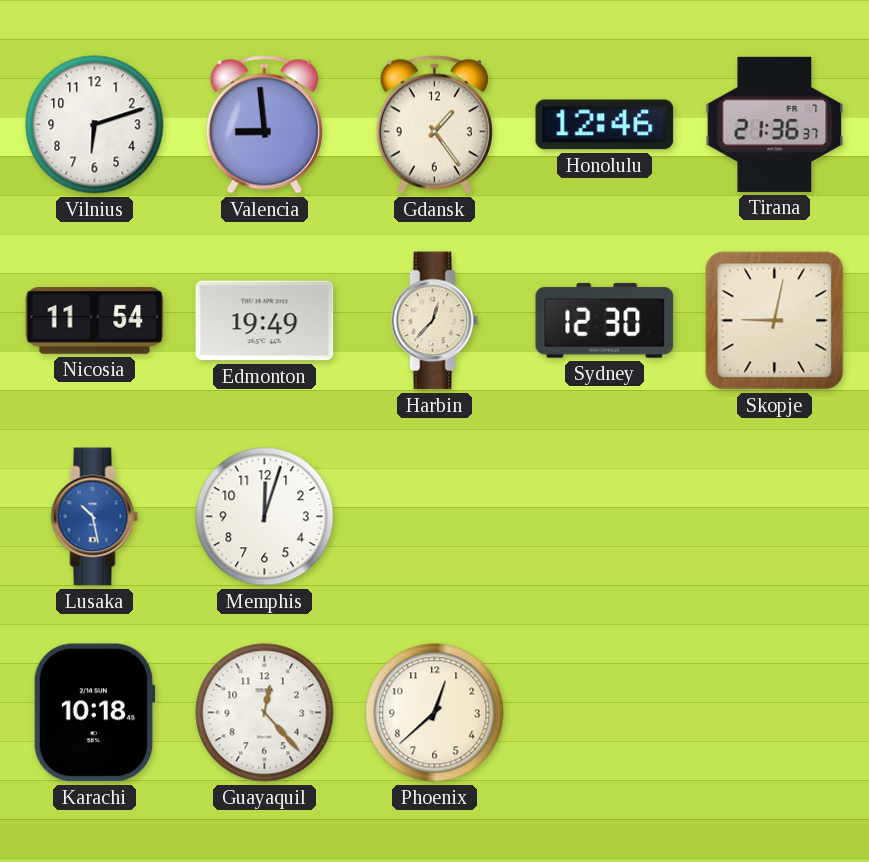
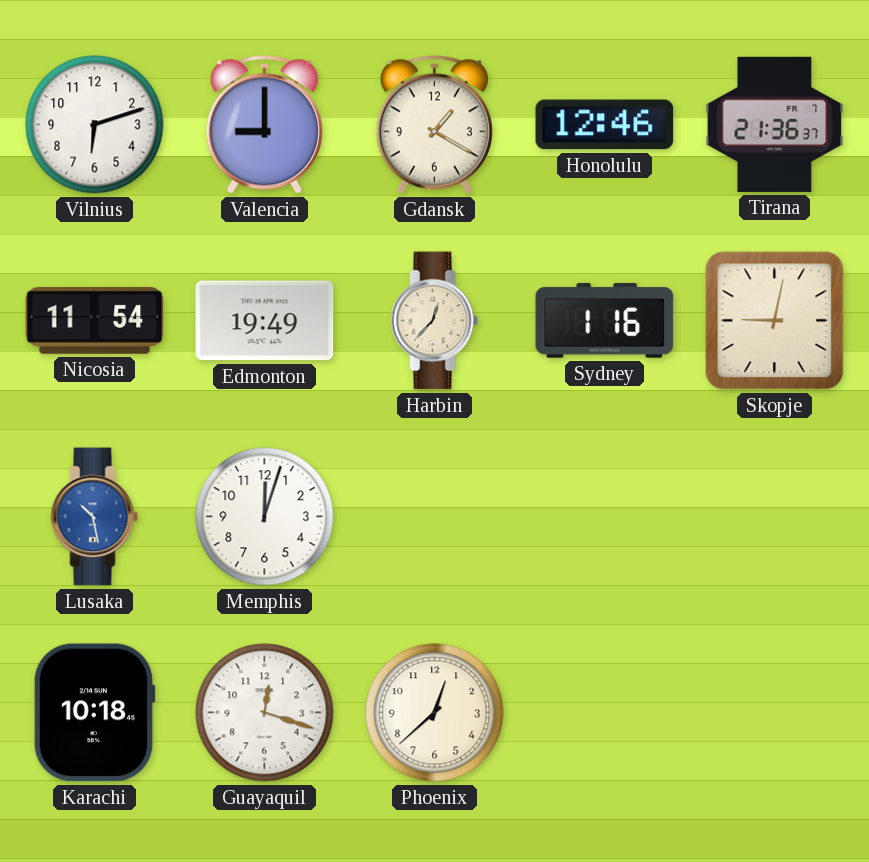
Valencia: 8:59 -> 9:00 (264, 125)
Gdansk: 1:24 -> 1:20 (434, 125)
Sydney: 12:30 -> 1:16 (605, 320)
Guayaquil: 12:23 -> 12:18 (265, 713)
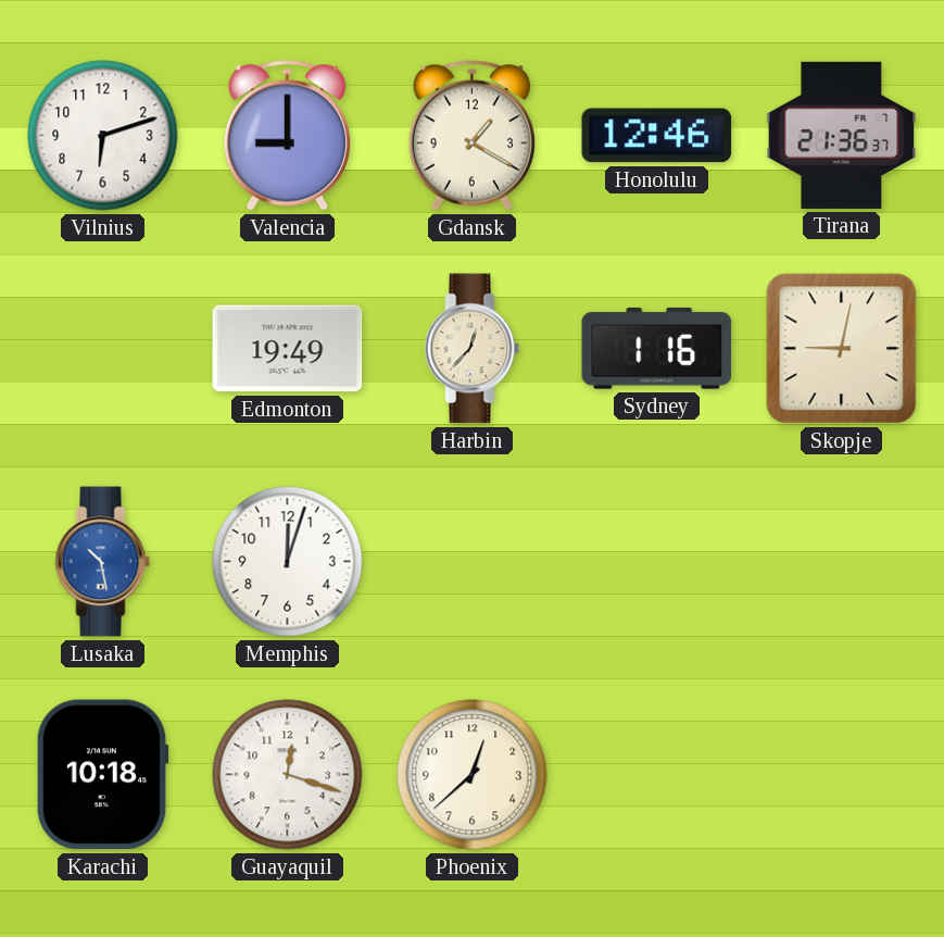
Nicosia: 11:54 -> none (95, 320)
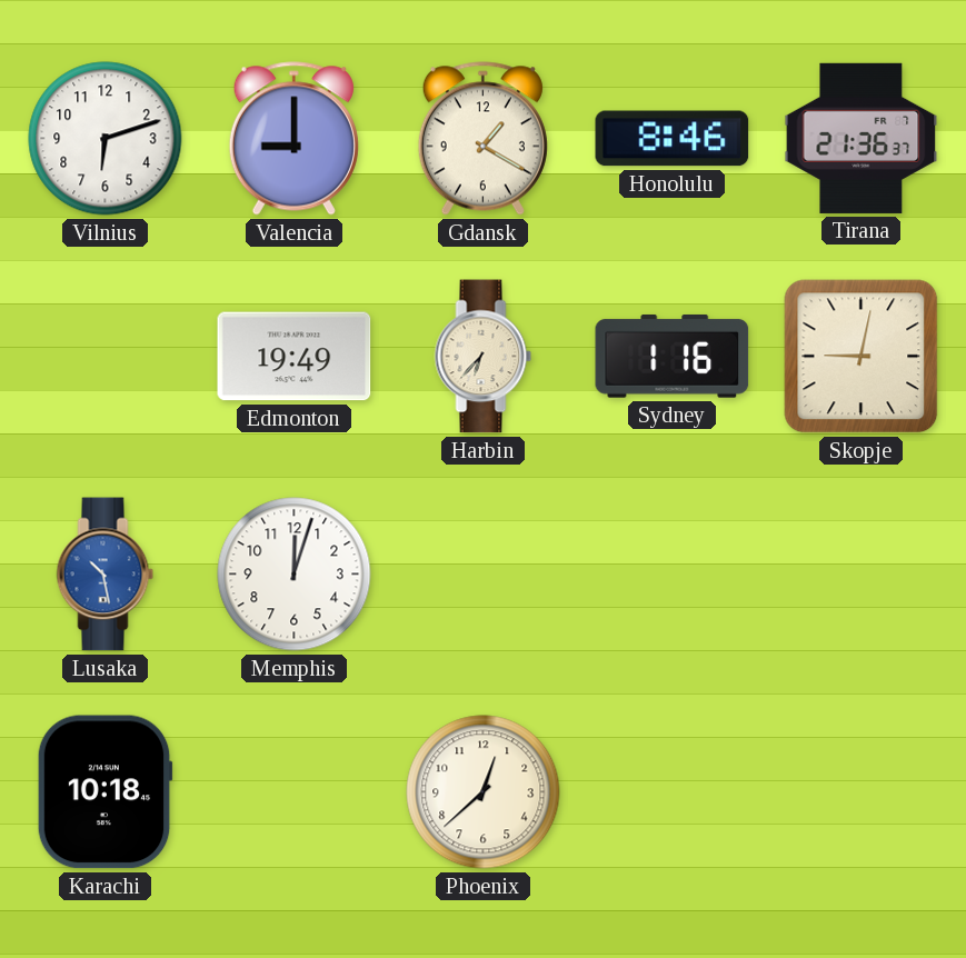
Honolulu: 12:46 -> 8:46 (673, 139)
Harbin: 12:37 -> 6:37 (484, 357)
Guayaquil: 12:18 -> none (288, 775)
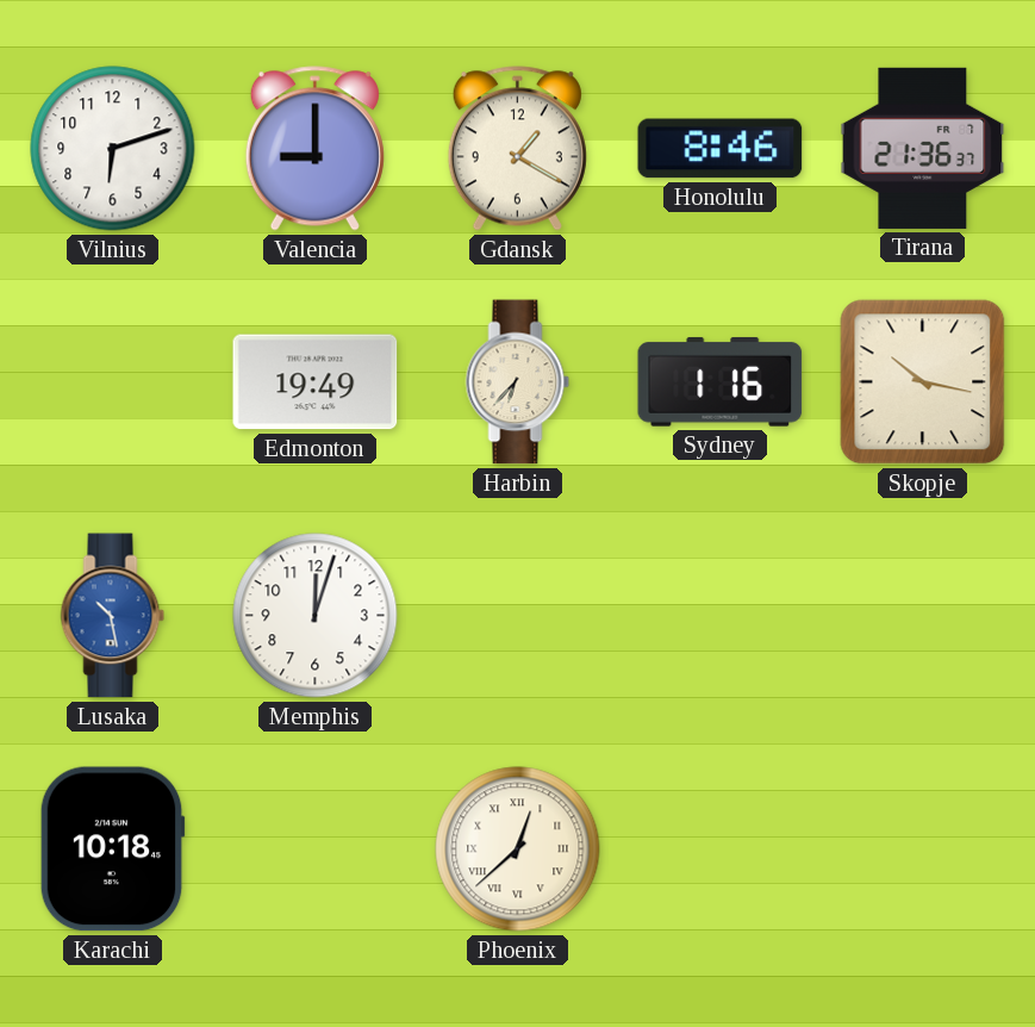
Skopje: 9:02 -> 10:17 (923, 382)
Phoenix numerals: Arabic -> Roman (518, 849)
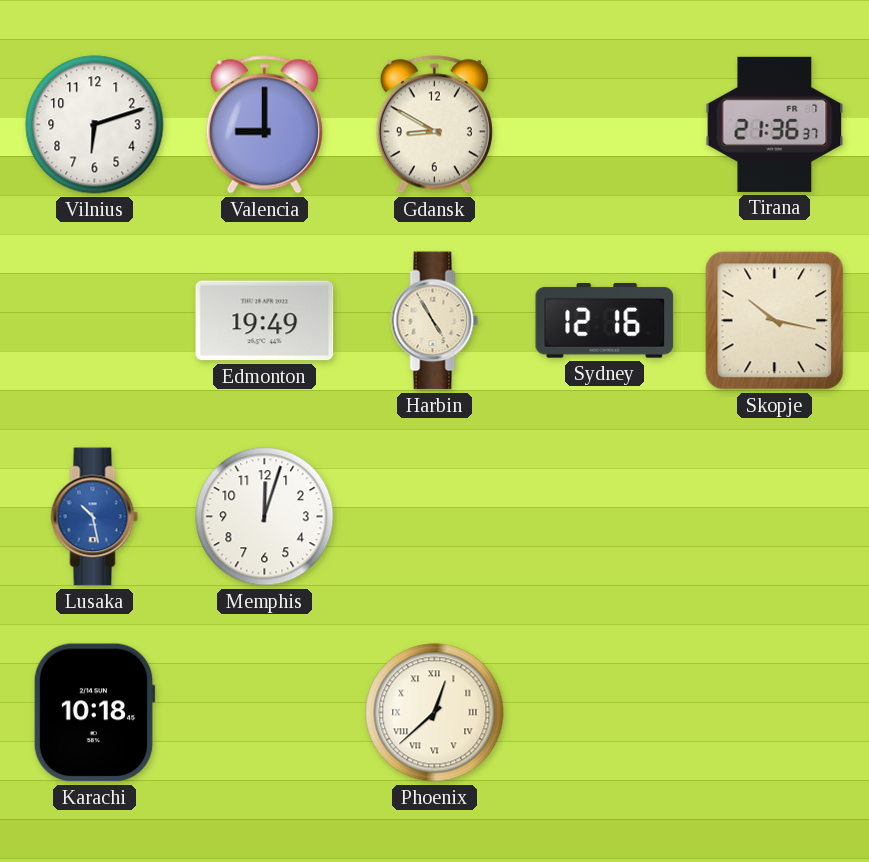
Gdansk: 1:20 -> 8:50 (434, 125)
Honolulu: 8:46 -> none (721, 149)
Harbin: 6:37 -> 4:55 (435, 321)
Sydney: 1:16 -> 12:16 (605, 320)
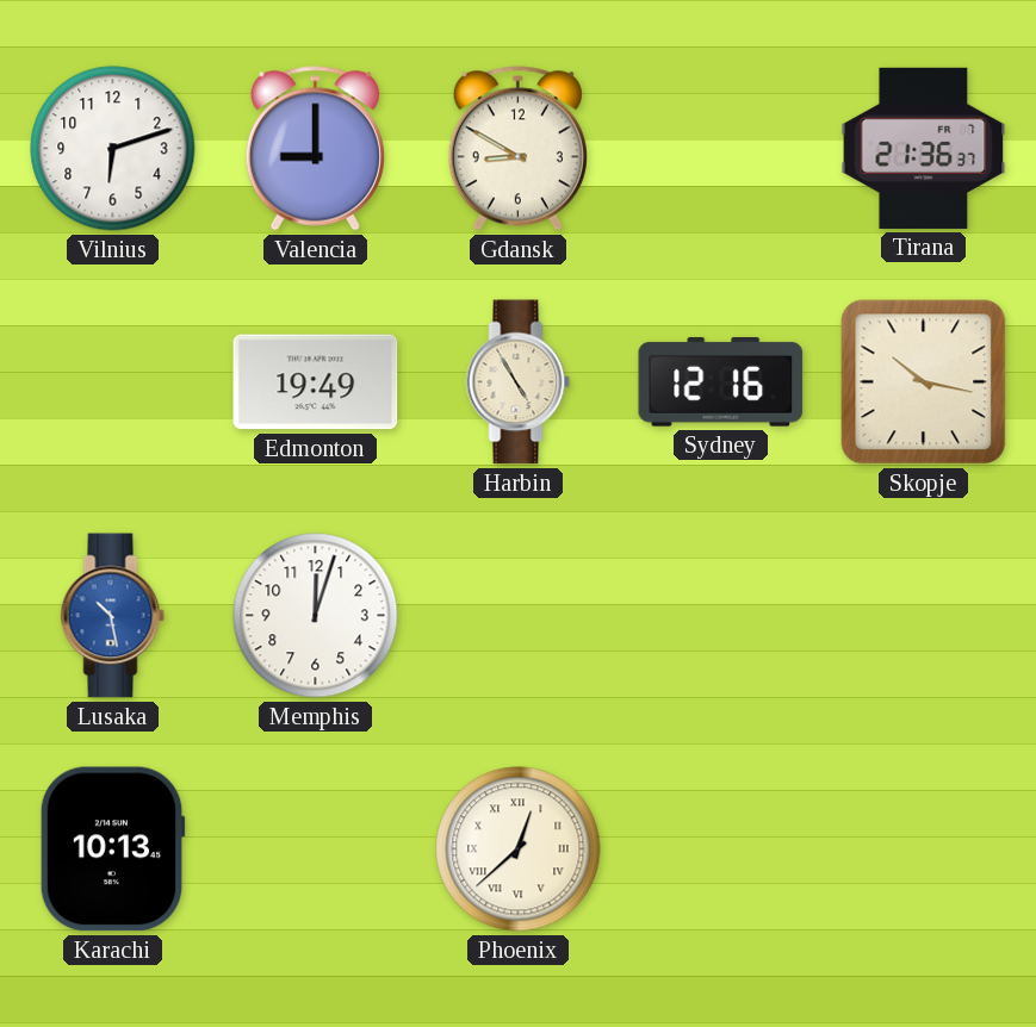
Karachi: 10:18 -> 10:13 (112, 849)
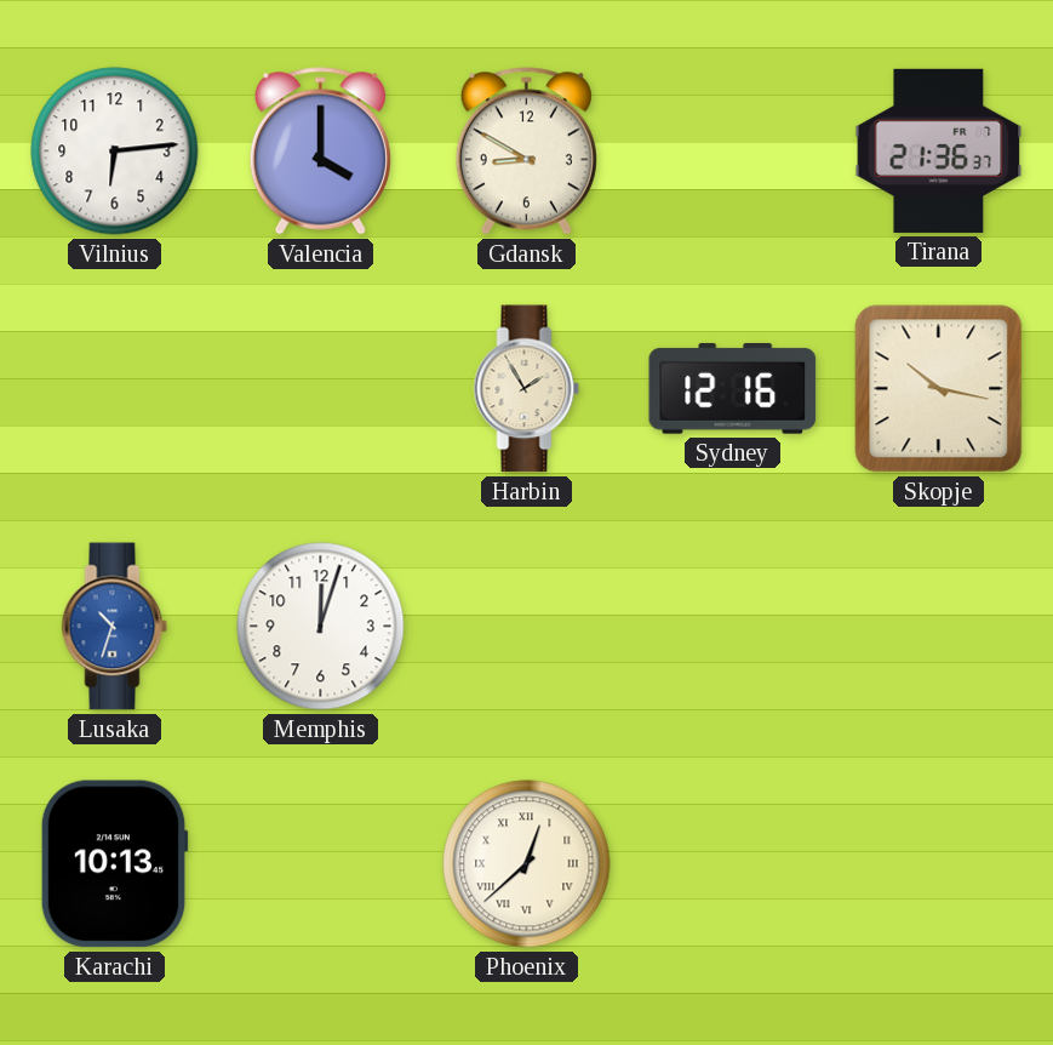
Vilnius: 6:12 -> 6:14 (115, 152)
Valencia: 9:00 -> 4:00 (320, 152)
Edmonton: 19:49 -> none (316, 382)
Harbin: 4:55 -> 1:55 (527, 389)
Lusaka: 10:28 -> 10:33 (115, 627)
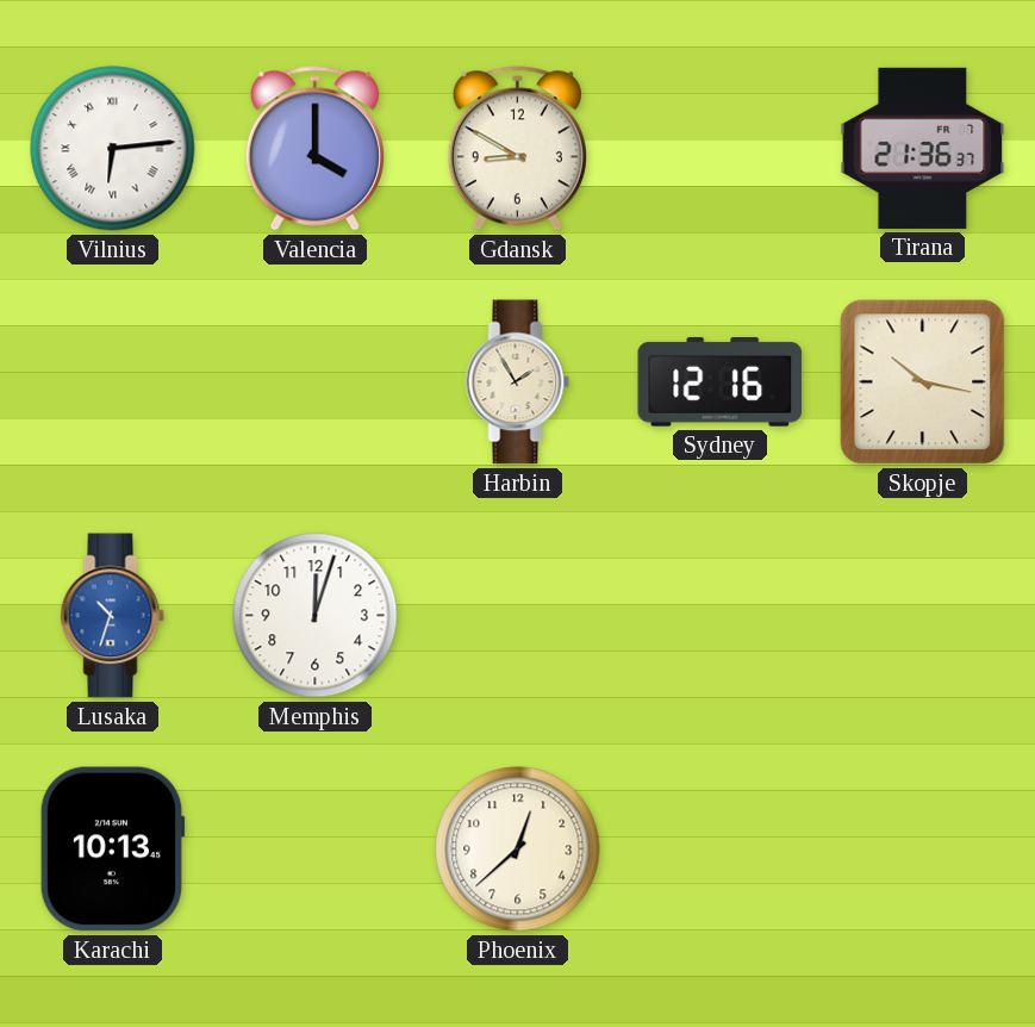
Vilnius numerals: Arabic -> Roman (113, 149)
Phoenix numerals: Roman -> Arabic (518, 849)
